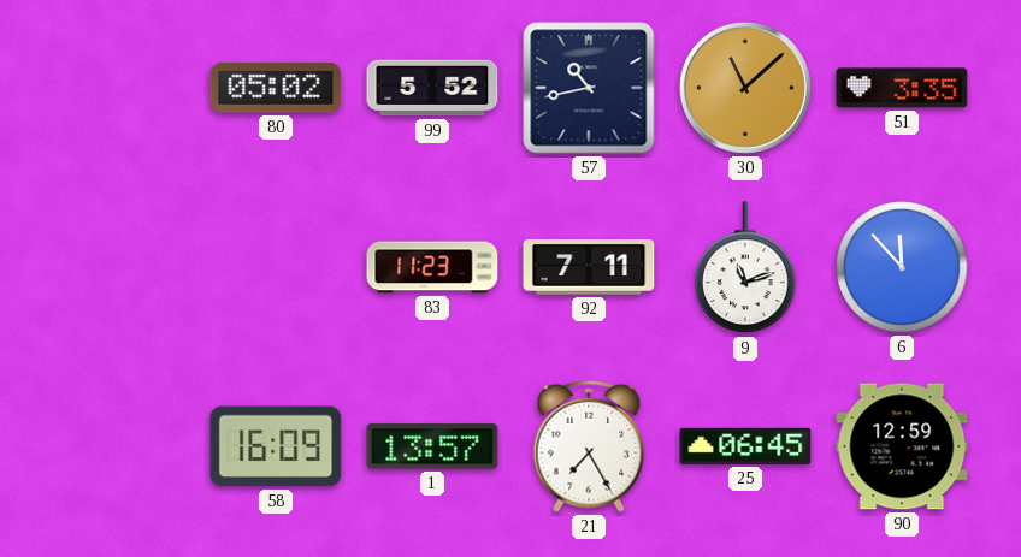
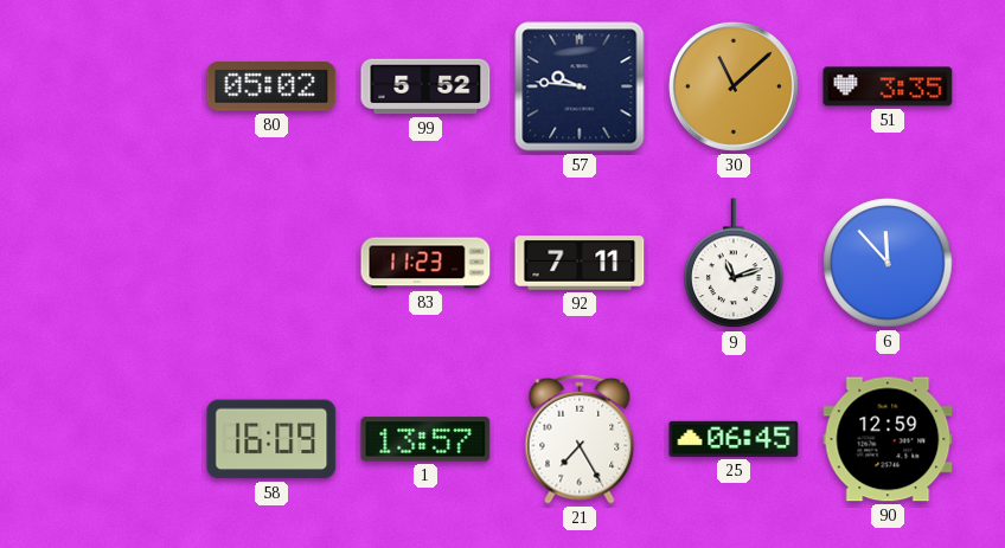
57: 10:43 -> 9:46 (580, 86)
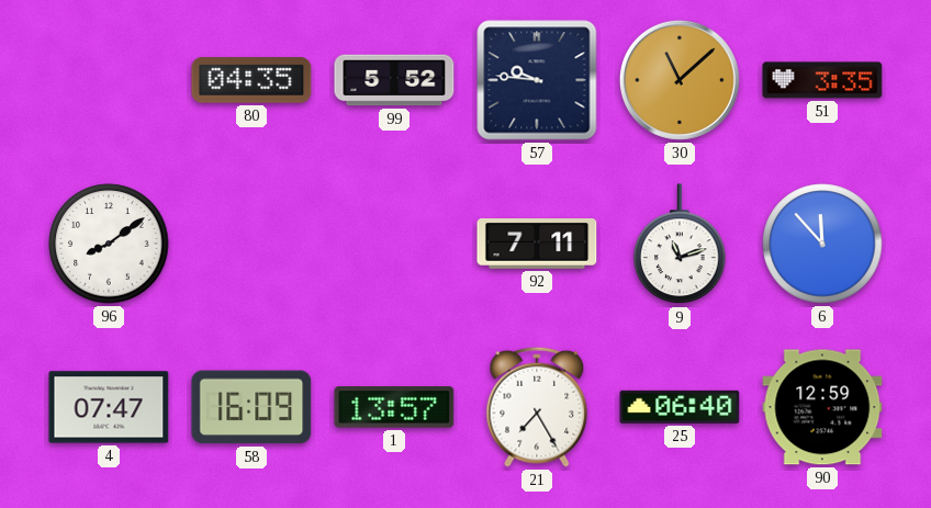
80: 05:02 -> 04:35 (251, 80)
96: none -> 8:09 (109, 244)
83: 11:23 -> none (425, 263)
4: none -> 07:47 (109, 407)
25: 06:45 -> 06:40 (680, 407)
